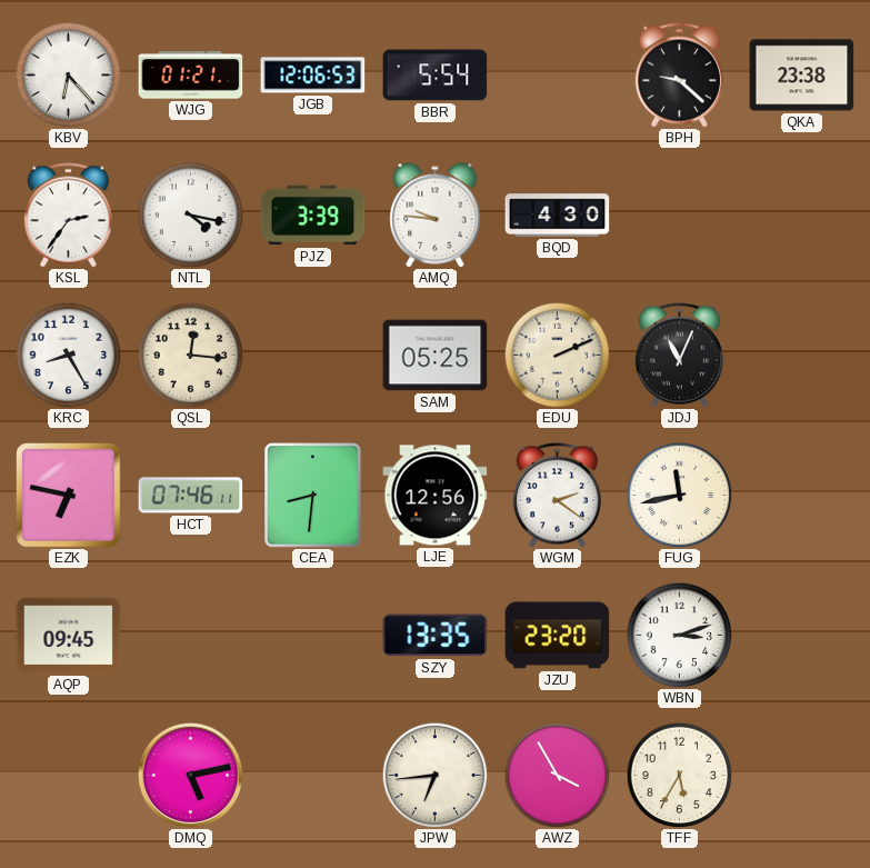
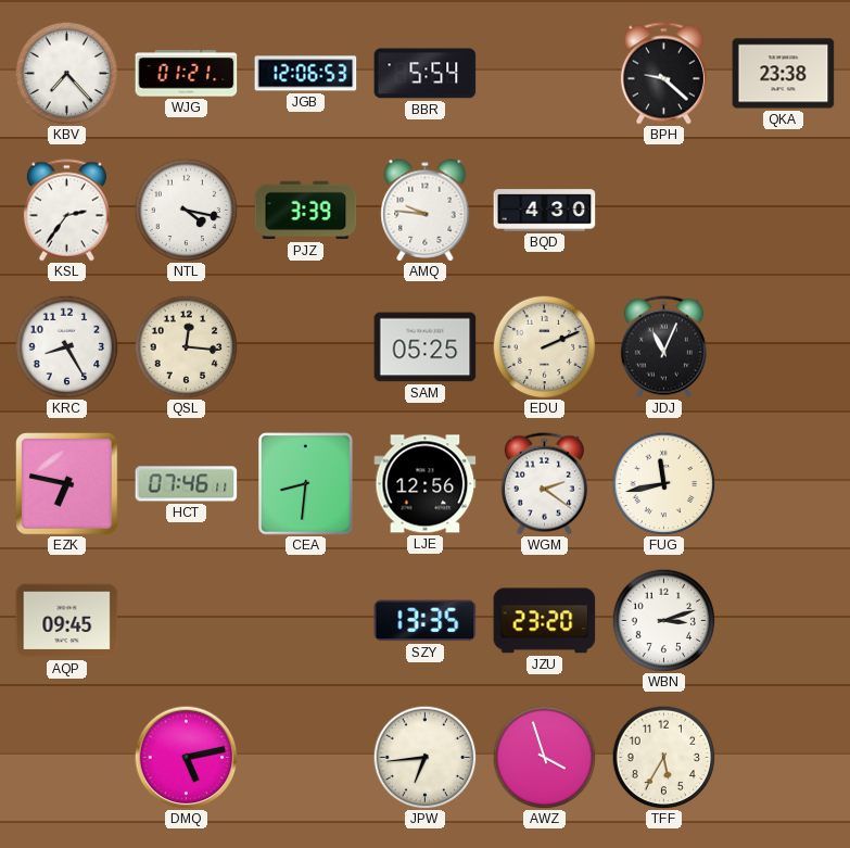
KBV: 6:23 -> 7:23 (66, 73)
AWZ: 3:55 -> 3:57 (544, 757)
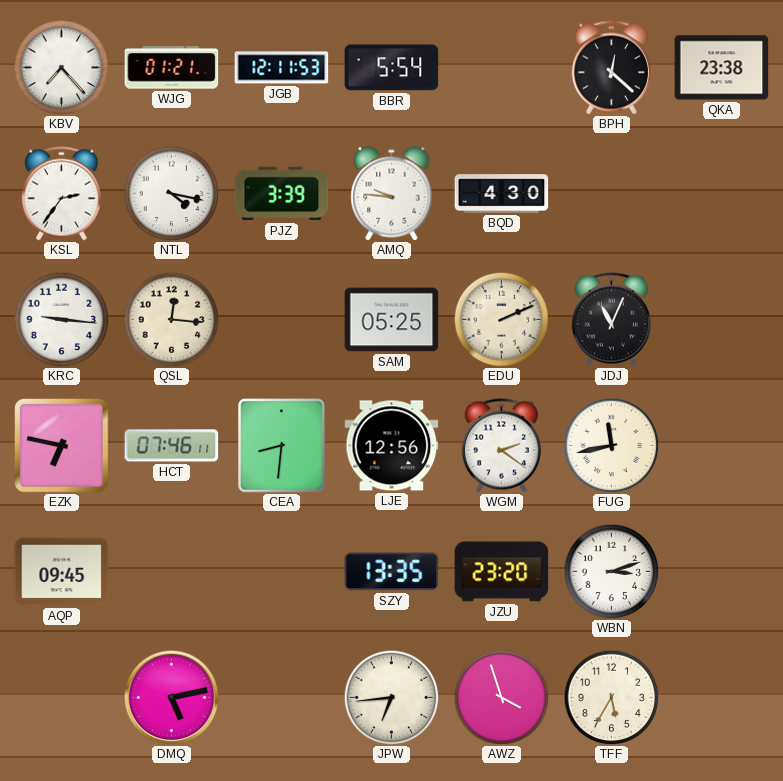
JGB: 12:06 -> 12:11 (282, 68)
BPH: 9:22 -> 12:22 (611, 68)
KRC: 8:25 -> 9:16 (61, 319)
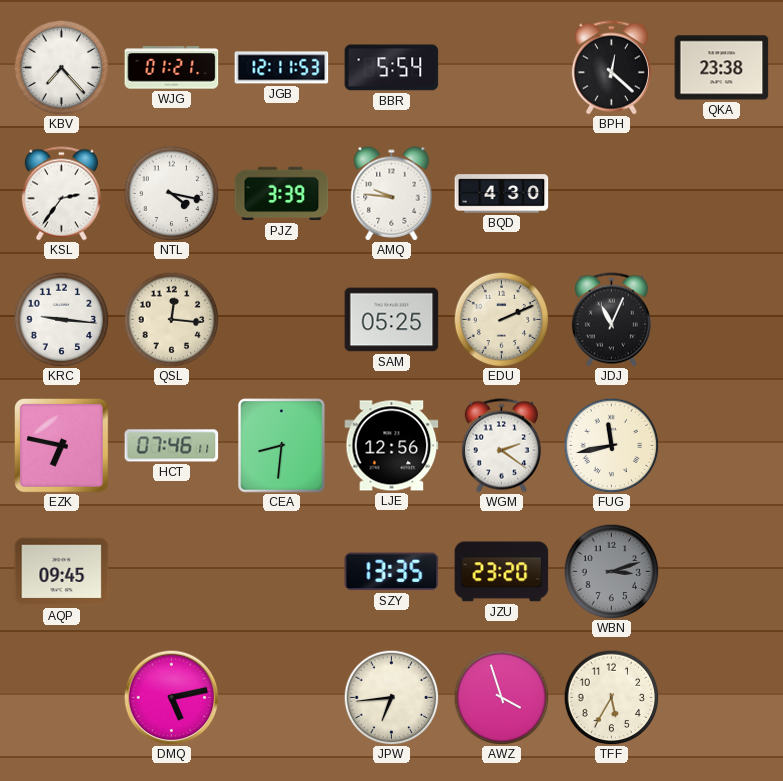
WBN dial: white -> grey (611, 571)
